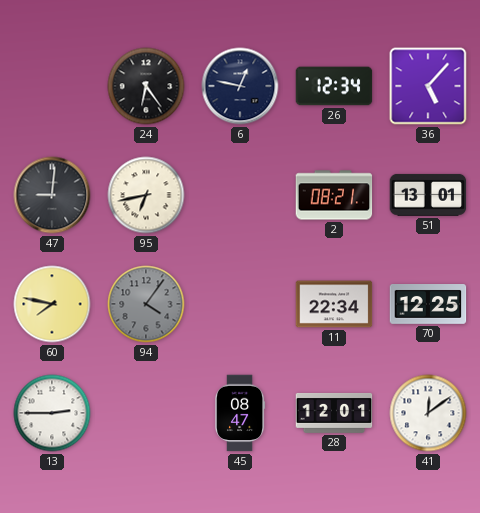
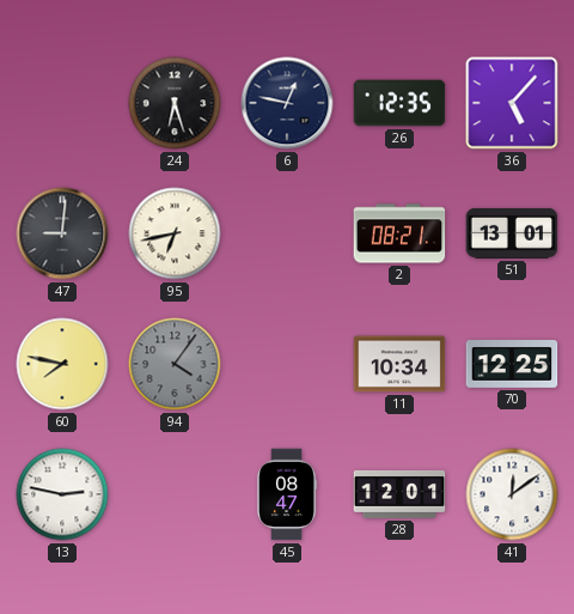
24: 6:24 -> 6:27 (175, 103)
26: 12:34 -> 12:35 (399, 103)
11: 22:34 -> 10:34 (399, 364)
13: 2:45 -> 2:47 (62, 494)
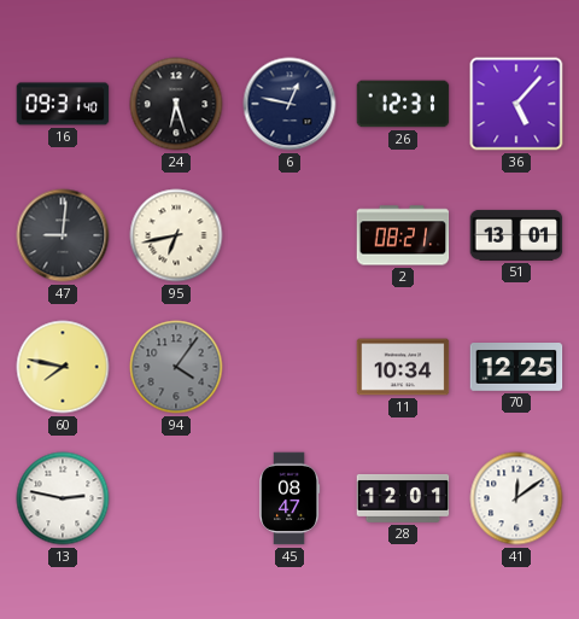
16: none -> 09:31 (63, 104)
26: 12:35 -> 12:31 (403, 104)
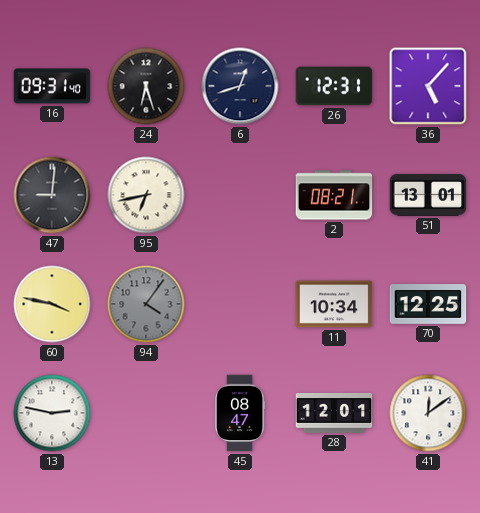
6: 12:47 -> 12:42 (240, 86)
60: 7:47 -> 3:47 (52, 304)
